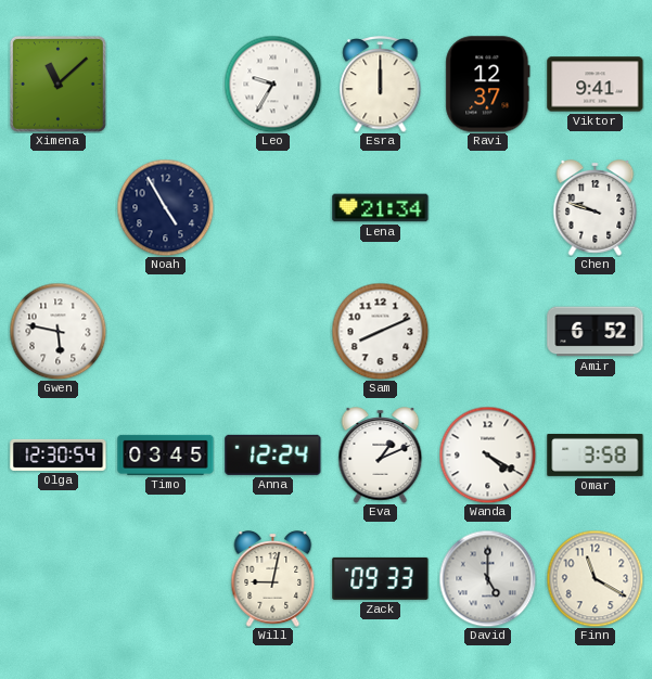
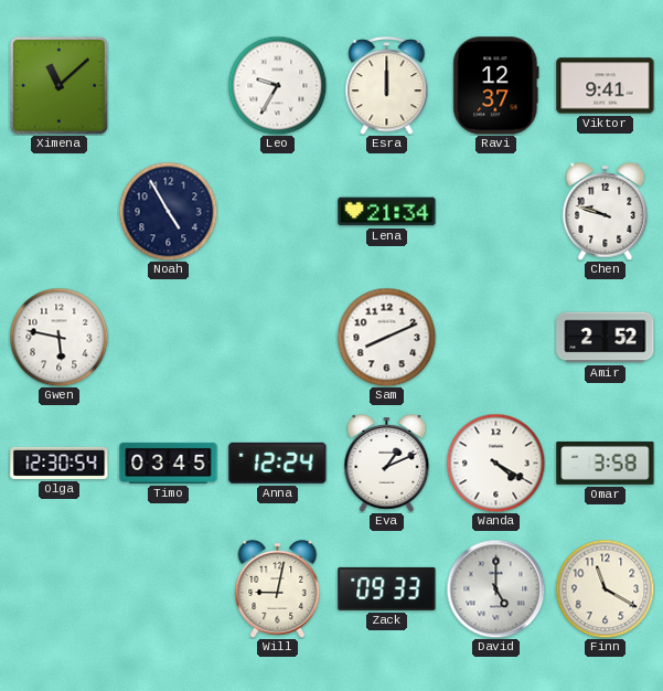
Amir: 6:52 -> 2:52 (606, 338)
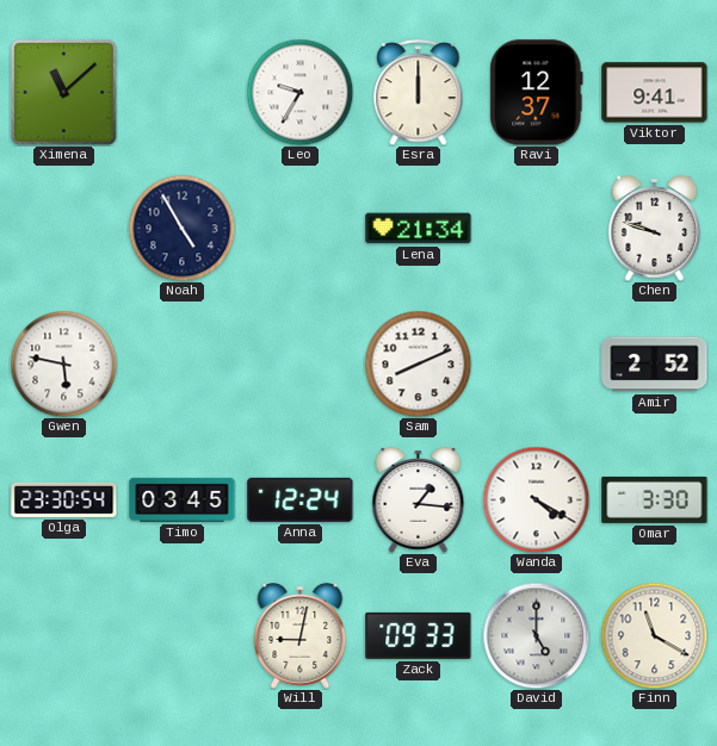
Olga: 12:30 -> 23:30 (64, 499)
Eva: 1:11 -> 1:16 (419, 501)
Omar: 3:58 -> 3:30 (655, 499)
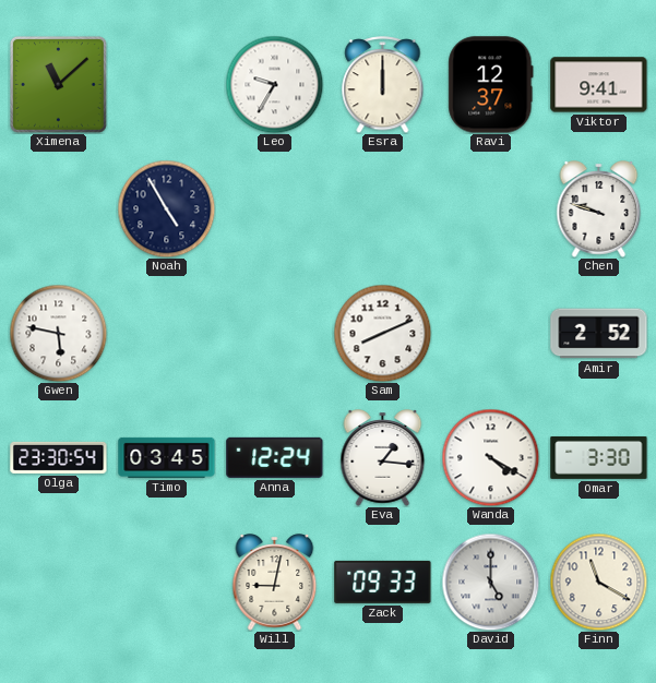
Lena: 21:34 -> none (419, 229)
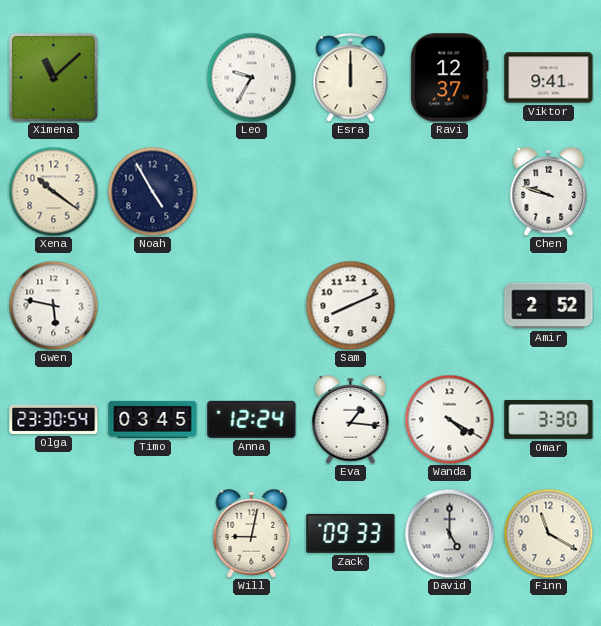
Xena: none -> 10:21 (53, 191)
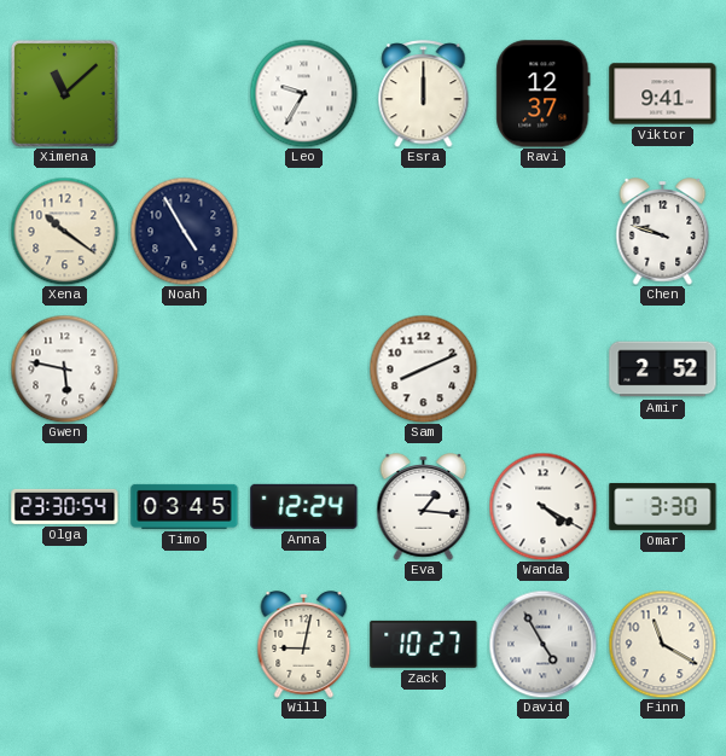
Zack: 09:33 -> 10:27 (424, 644)
David: 5:00 -> 4:55 (542, 644)
